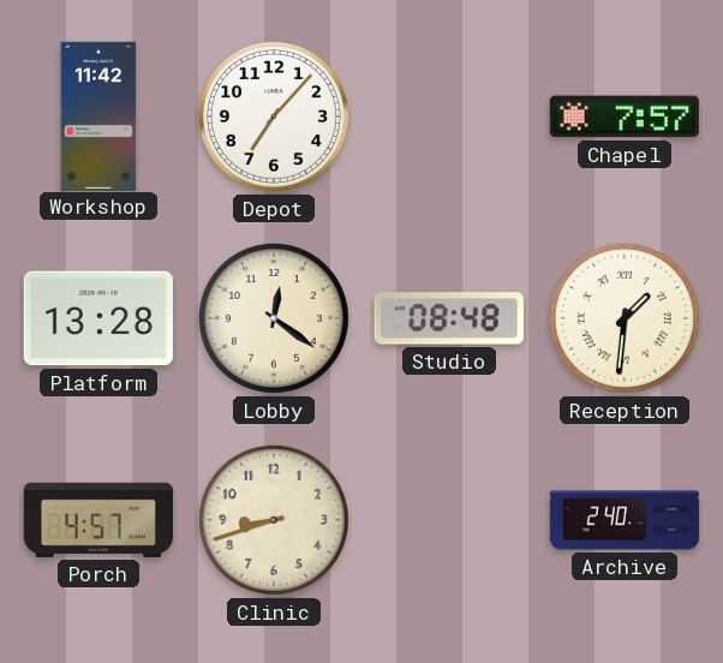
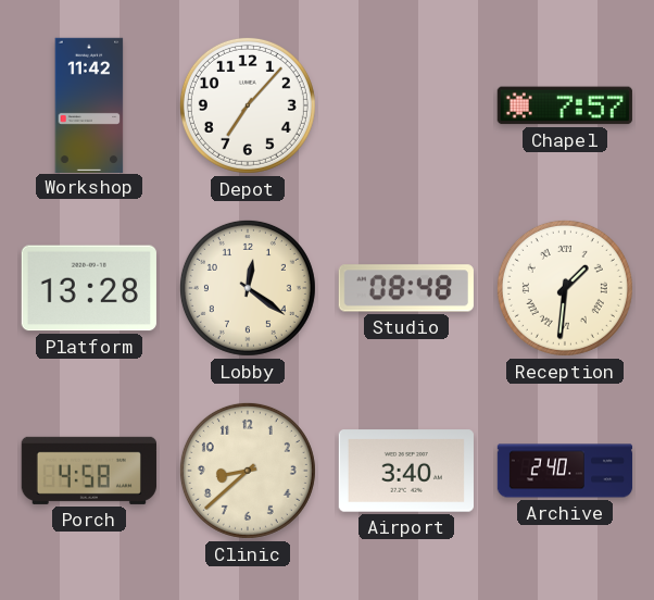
Porch: 4:57 -> 4:58 (89, 471)
Clinic: 8:42 -> 8:38 (248, 471)
Airport: none -> 3:40 (406, 471)
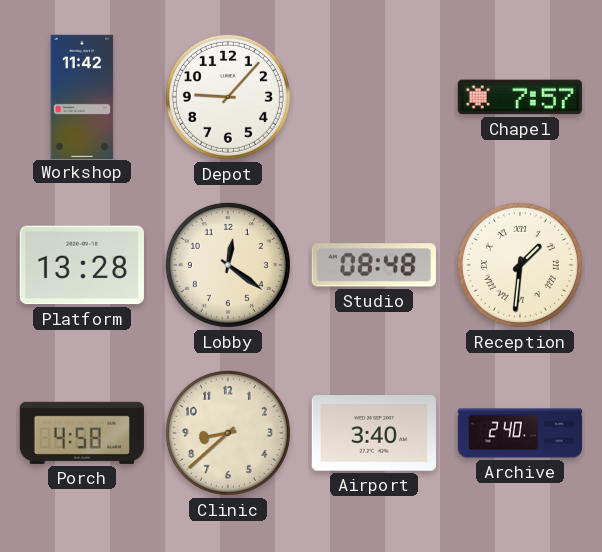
Depot: 7:07 -> 9:07 (228, 97)
